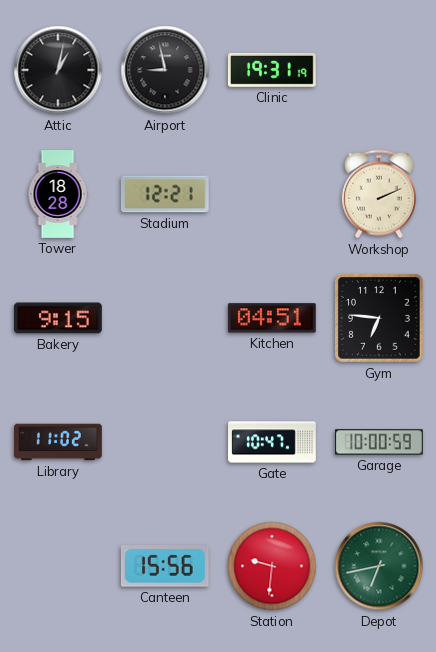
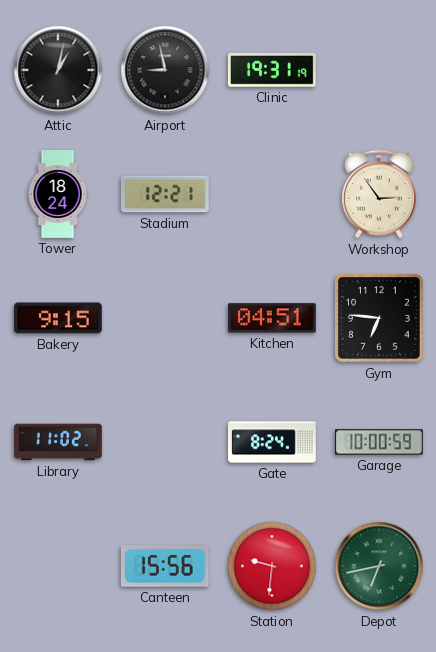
Tower: 18:28 -> 18:24 (58, 194)
Workshop: 2:11 -> 2:54 (379, 194)
Gate: 10:47 -> 8:24 (272, 442)
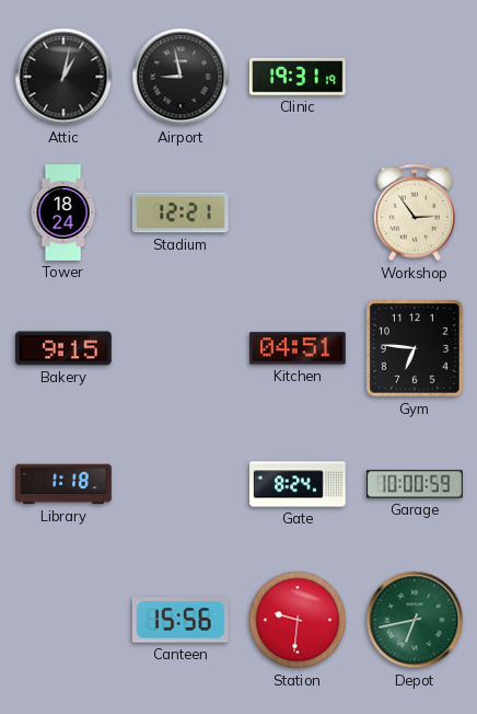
Library: 11:02 -> 1:18 (63, 484)
